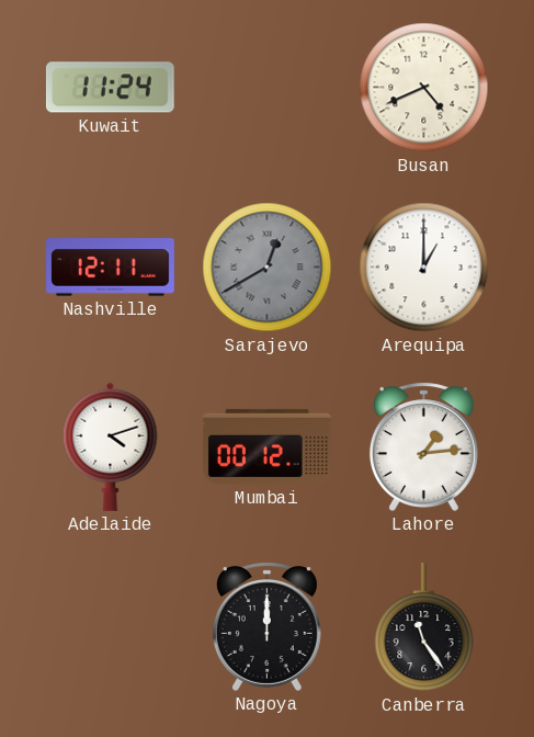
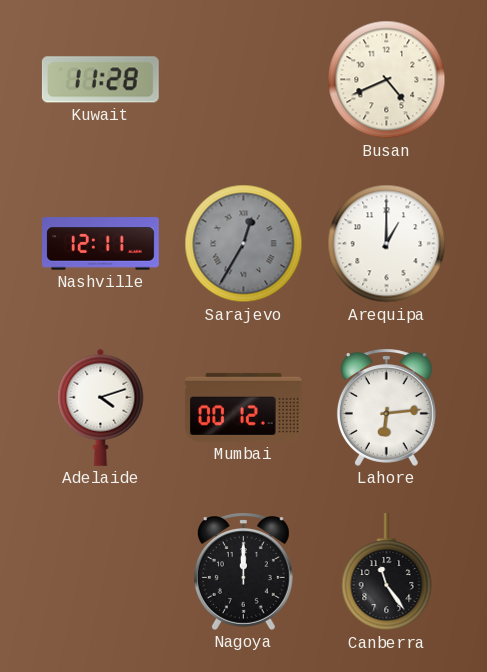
Kuwait: 11:24 -> 11:28 (100, 80)
Sarajevo: 12:40 -> 12:35 (244, 244)
Lahore: 1:14 -> 6:14 (386, 407)
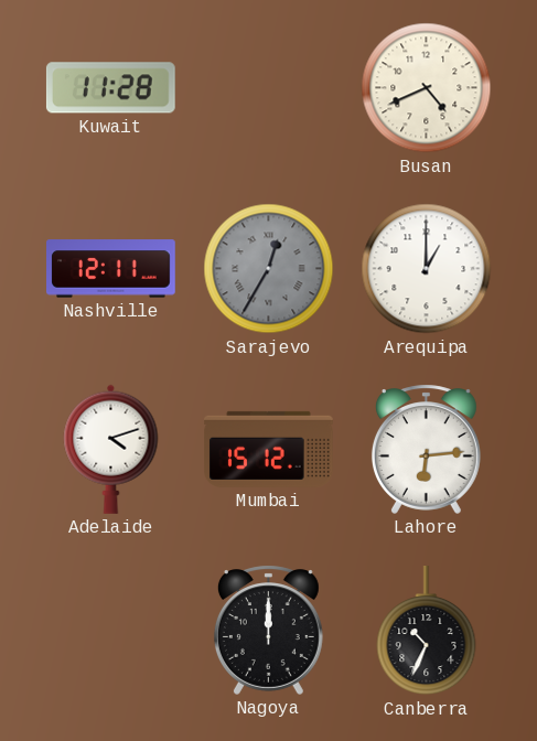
Mumbai: 00:12 -> 15:12 (268, 449)
Canberra: 11:24 -> 10:34 (427, 632)
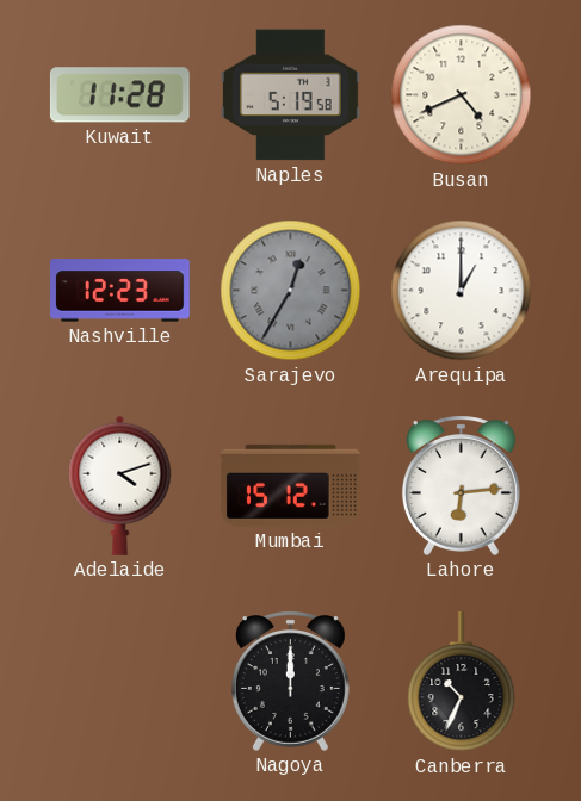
Naples: none -> 5:19 (291, 95)
Nashville: 12:11 -> 12:23 (120, 291)
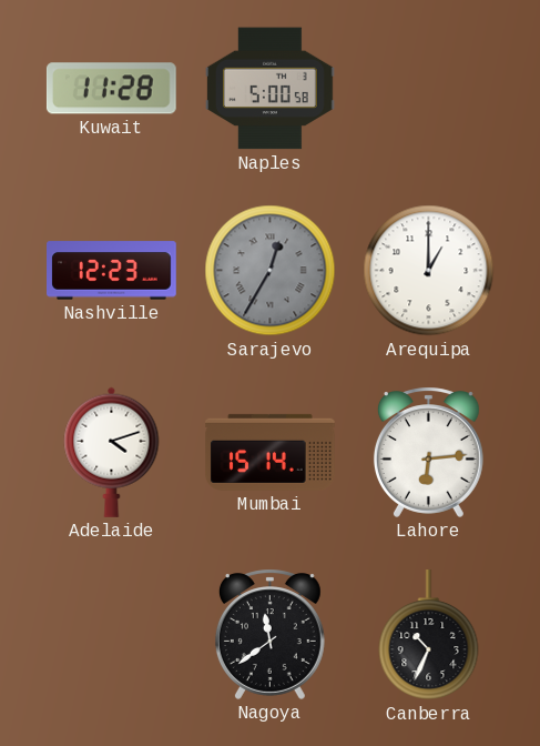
Naples: 5:19 -> 5:00 (271, 89)
Busan: 4:41 -> none (462, 95)
Mumbai: 15:12 -> 15:14 (269, 452)
Nagoya: 12:00 -> 11:39 (269, 634)
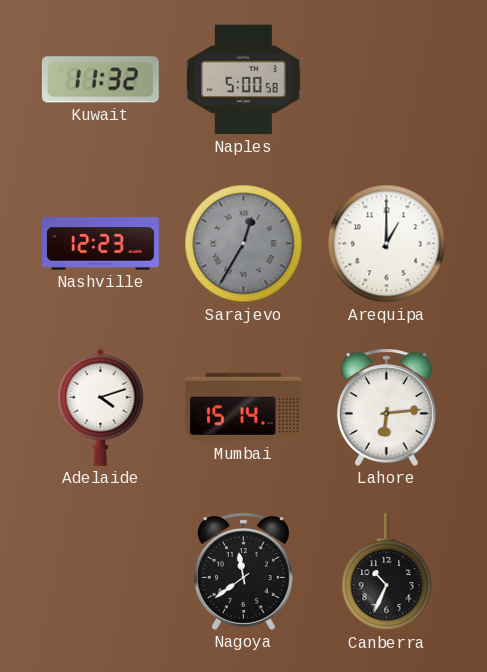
Kuwait: 11:28 -> 11:32 (100, 80)
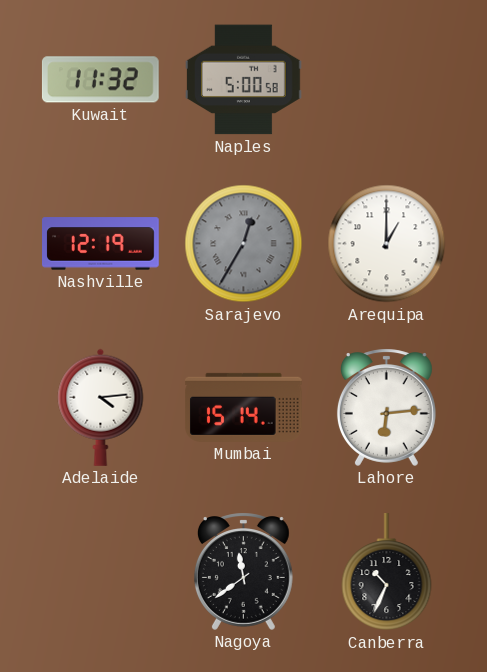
Nashville: 12:23 -> 12:19 (101, 244)
Adelaide: 4:12 -> 4:14 (101, 407)
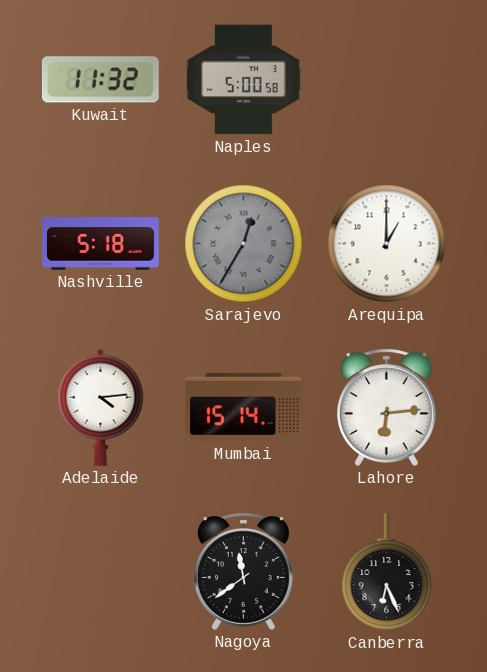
Nashville: 12:19 -> 5:18 (101, 244)
Canberra: 10:34 -> 6:26 (387, 573)
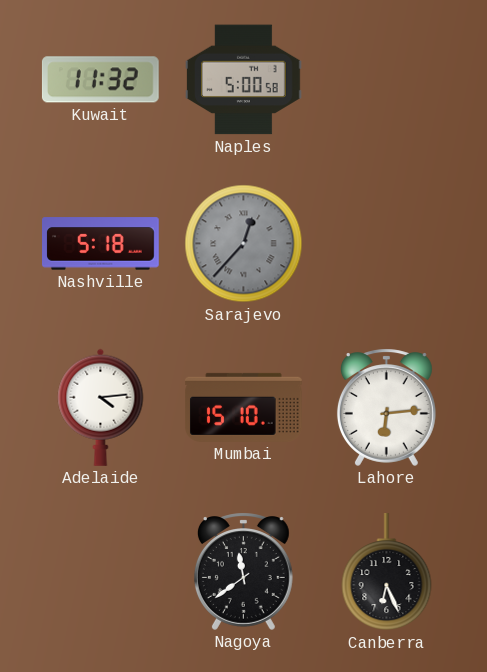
Sarajevo: 12:35 -> 12:37 (244, 244)
Arequipa: 1:00 -> none (387, 244)
Mumbai: 15:14 -> 15:10 (243, 407)
